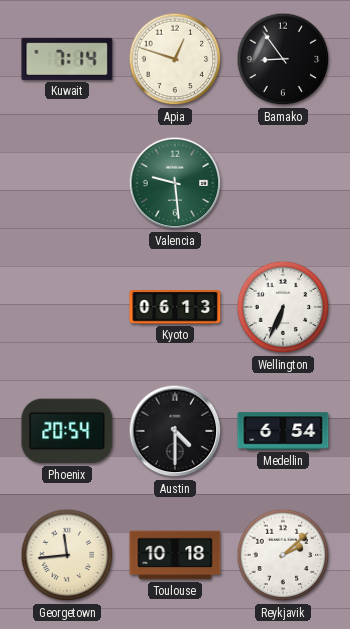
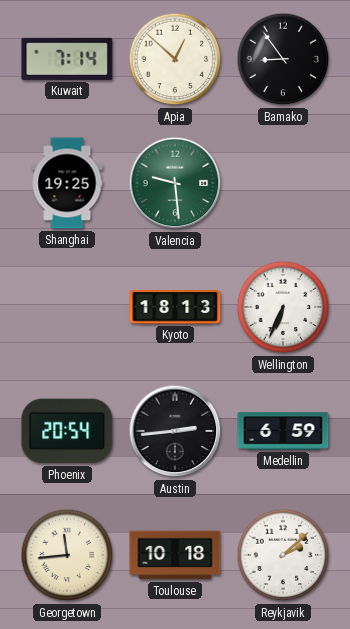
Apia: 12:48 -> 12:52 (175, 59)
Shanghai: none -> 19:25 (67, 183)
Kyoto: 06:13 -> 18:13 (175, 307)
Austin: 4:30 -> 2:44 (175, 431)
Medellin: 6:54 -> 6:59 (283, 431)
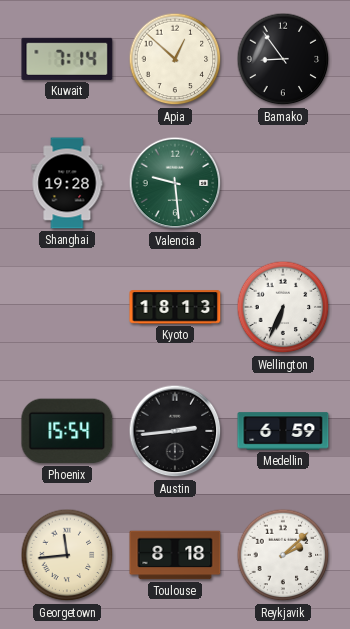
Shanghai: 19:25 -> 19:28 (67, 183)
Phoenix: 20:54 -> 15:54 (67, 431)
Toulouse: 10:18 -> 8:18 (175, 555)
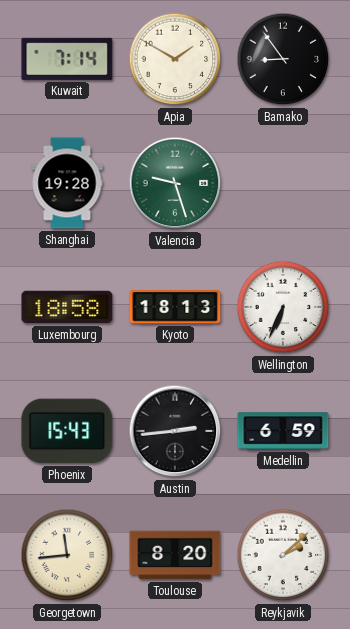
Apia: 12:52 -> 1:50 (175, 59)
Valencia: 9:29 -> 9:27 (175, 183)
Luxembourg: none -> 18:58 (67, 307)
Phoenix: 15:54 -> 15:43 (67, 431)
Toulouse: 8:18 -> 8:20 (175, 555)
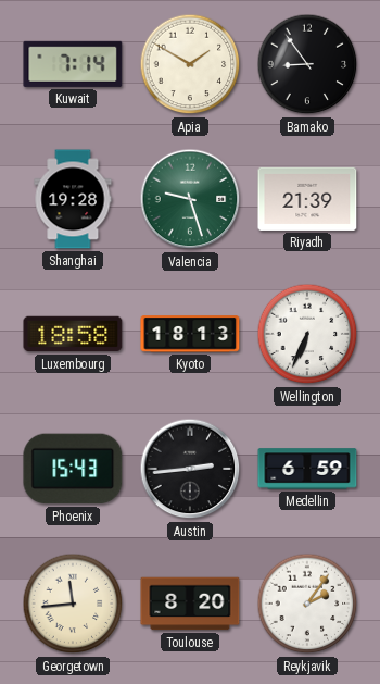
Riyadh: none -> 21:39 (307, 199)
Reykjavik: 2:08 -> 2:06 (307, 604)
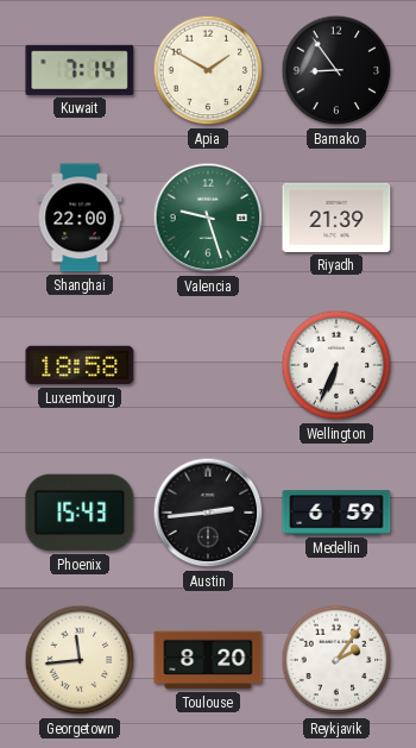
Shanghai: 19:28 -> 22:00 (80, 218)
Kyoto: 18:13 -> none (190, 334)
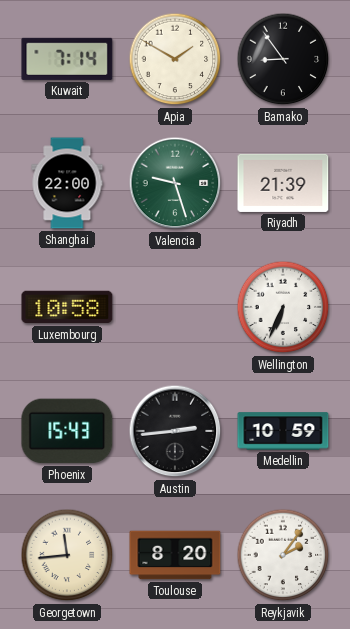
Luxembourg: 18:58 -> 10:58 (67, 307)
Medellin: 6:59 -> 10:59 (283, 431)
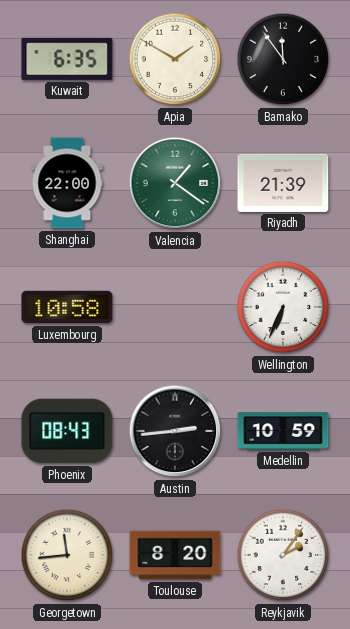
Kuwait: 7:14 -> 6:35 (67, 59)
Bamako: 8:54 -> 11:54 (283, 59)
Valencia: 9:27 -> 1:21 (175, 183)
Phoenix: 15:43 -> 08:43 (67, 431)
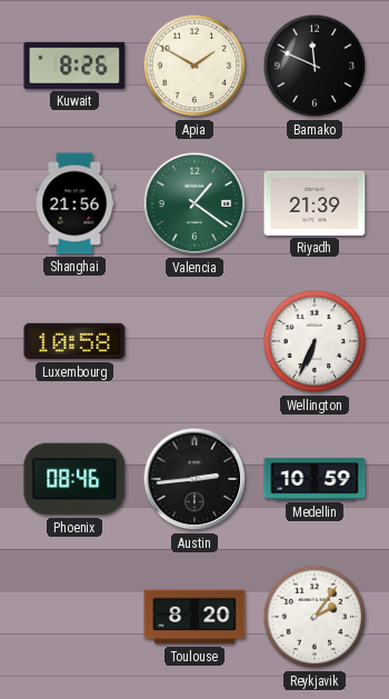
Kuwait: 6:35 -> 8:26 (74, 66)
Bamako: 11:54 -> 11:49 (315, 66)
Shanghai: 22:00 -> 21:56 (74, 203)
Phoenix: 08:43 -> 08:46 (74, 479)
Georgetown: 11:44 -> none (67, 555)
